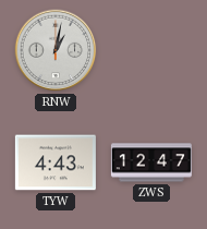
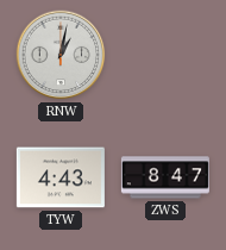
ZWS: 12:47 -> 8:47 (165, 177)
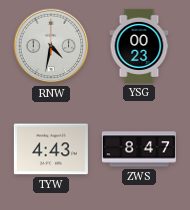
RNW: 1:02 -> 4:32 (51, 46)
YSG: none -> 00:23 (139, 46)
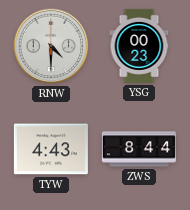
RNW: 4:32 -> 4:30 (51, 46)
ZWS: 8:47 -> 8:44 (139, 149)
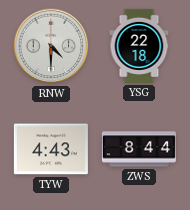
YSG: 00:23 -> 22:18 (139, 46)
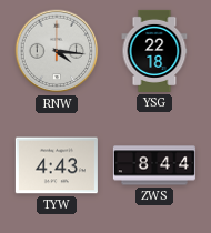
RNW: 4:30 -> 4:16 (57, 51)
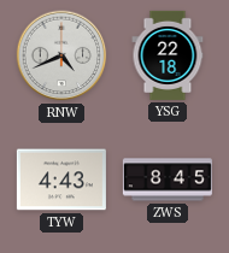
RNW: 4:16 -> 4:41 (61, 55)
ZWS: 8:44 -> 8:45 (168, 180)
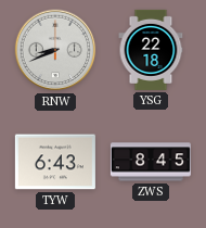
RNW: 4:41 -> 8:41 (55, 50)
TYW: 4:43 -> 6:43 (55, 162)
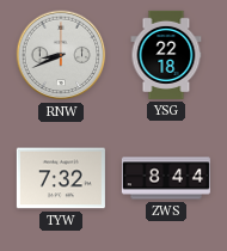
TYW: 6:43 -> 7:32 (61, 178)
ZWS: 8:45 -> 8:44 (166, 178)
